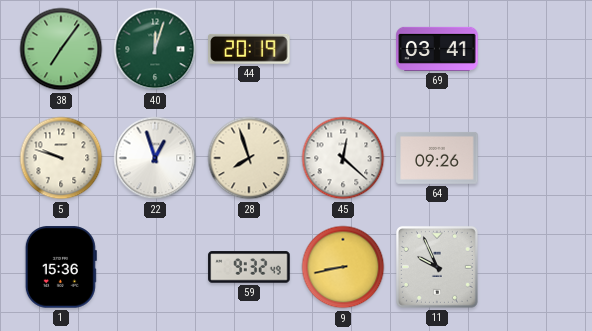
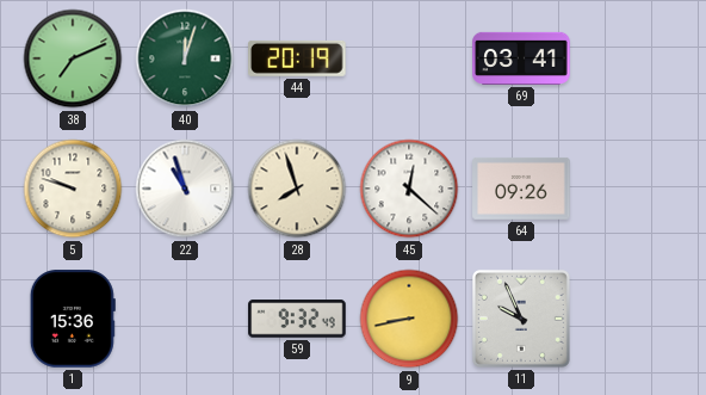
38: 7:06 -> 7:11 (73, 58)
22: 12:57 -> 10:57 (185, 189)
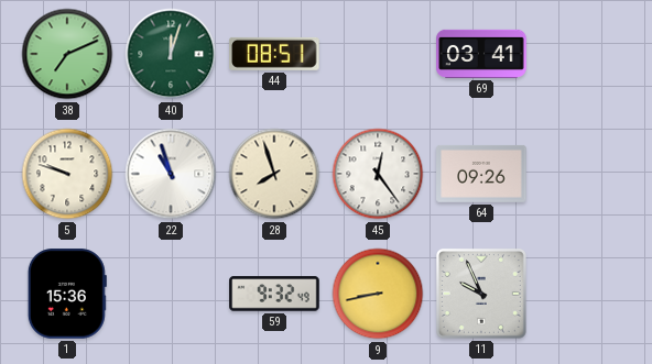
44: 20:19 -> 08:51 (274, 54)
45: 12:22 -> 12:24 (378, 174)
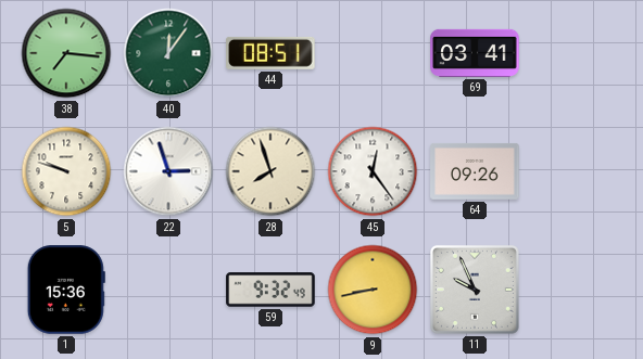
38: 7:11 -> 7:16 (66, 53)
40: 12:03 -> 12:06 (168, 53)
22: 10:57 -> 2:57 (168, 171)
